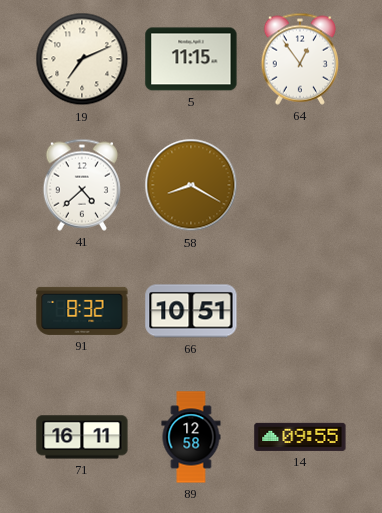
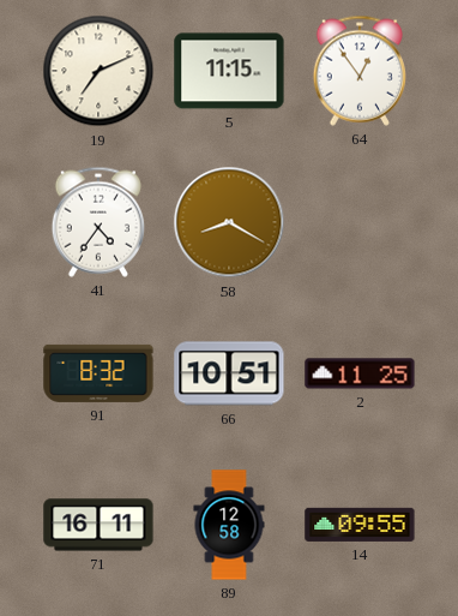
41: 4:38 -> 4:36 (97, 222)
2: none -> 11:25 (360, 373)
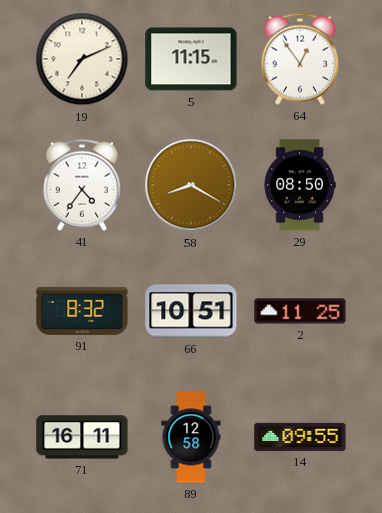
29: none -> 08:50 (300, 185)
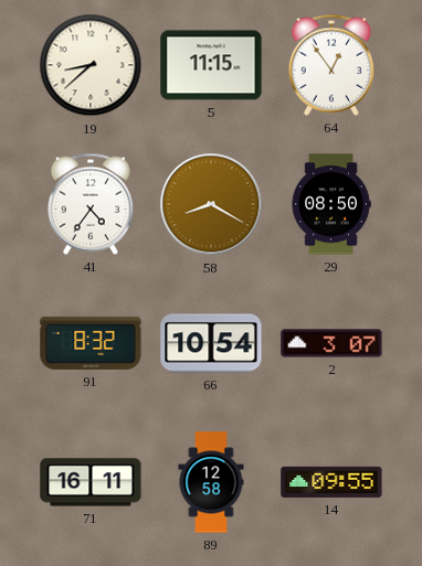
19: 7:11 -> 8:38 (91, 65)
66: 10:51 -> 10:54 (211, 343)
2: 11:25 -> 3:07 (331, 343)
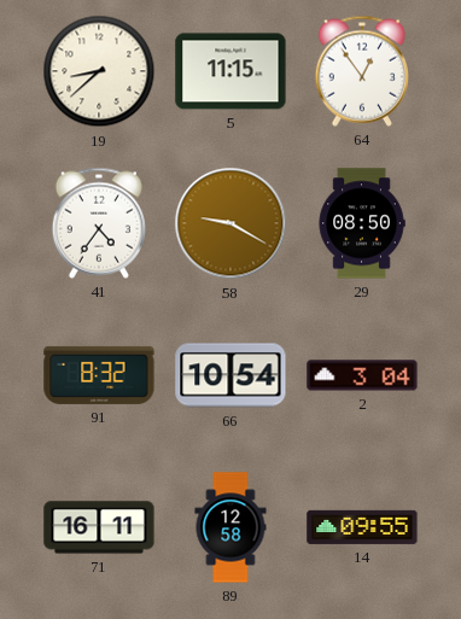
58: 8:20 -> 9:20 (230, 223)
2: 3:07 -> 3:04 (362, 375)
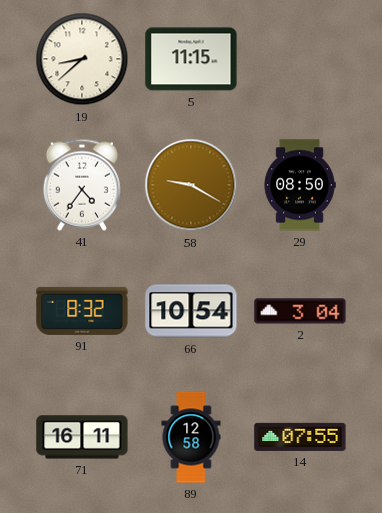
64: 12:54 -> none (361, 71)
14: 09:55 -> 07:55 (300, 437)
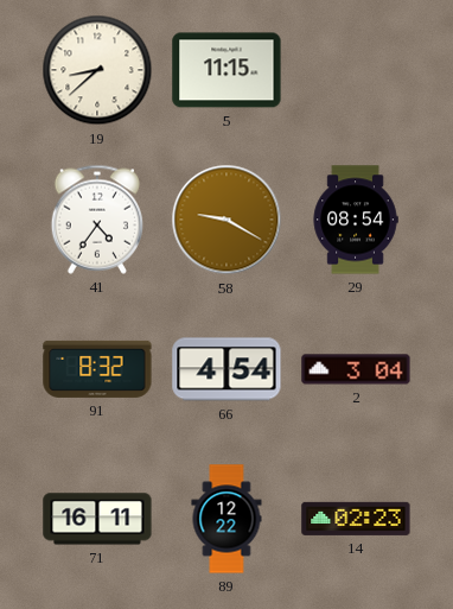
29: 08:50 -> 08:54 (356, 220)
66: 10:54 -> 4:54 (226, 369)
89: 12:58 -> 12:22 (226, 519)
14: 07:55 -> 02:23 (356, 519)
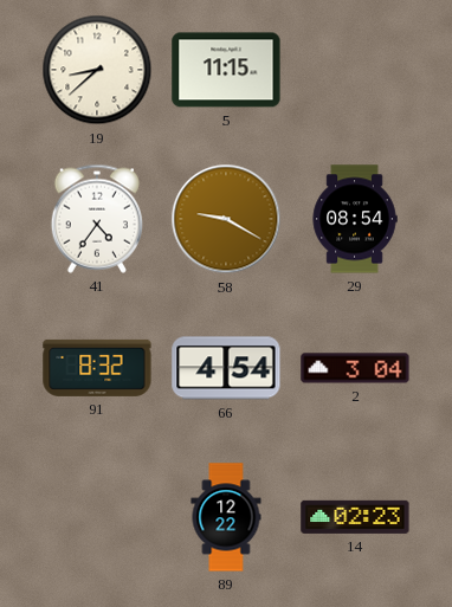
71: 16:11 -> none (97, 519)
